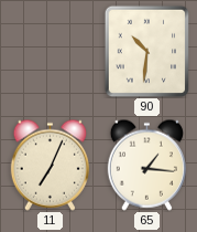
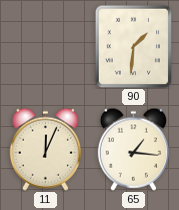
90: 10:31 -> 1:31 (134, 46)
11: 7:04 -> 12:04 (45, 149)
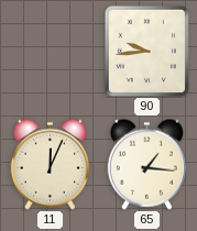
90: 1:31 -> 9:44 (147, 51)
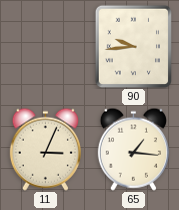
11: 12:04 -> 3:04 (45, 149)
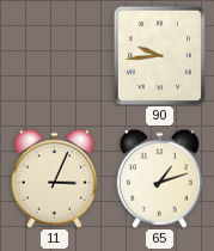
65: 1:16 -> 1:12 (159, 178)
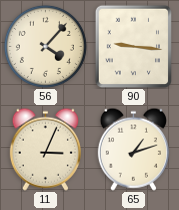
56: none -> 4:07 (45, 46)
90: 9:44 -> 9:16 (134, 46)
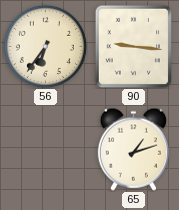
56: 4:07 -> 6:36 (45, 46)
11: 3:04 -> none (45, 149)
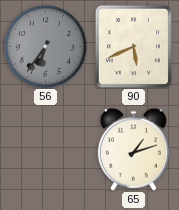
56 dial: cream -> grey (45, 46)
90: 9:16 -> 5:41 (134, 46)
